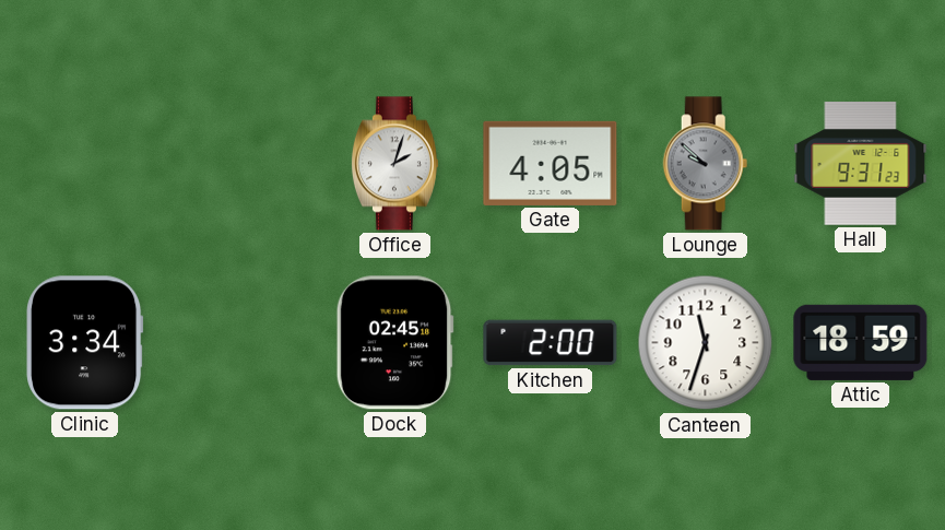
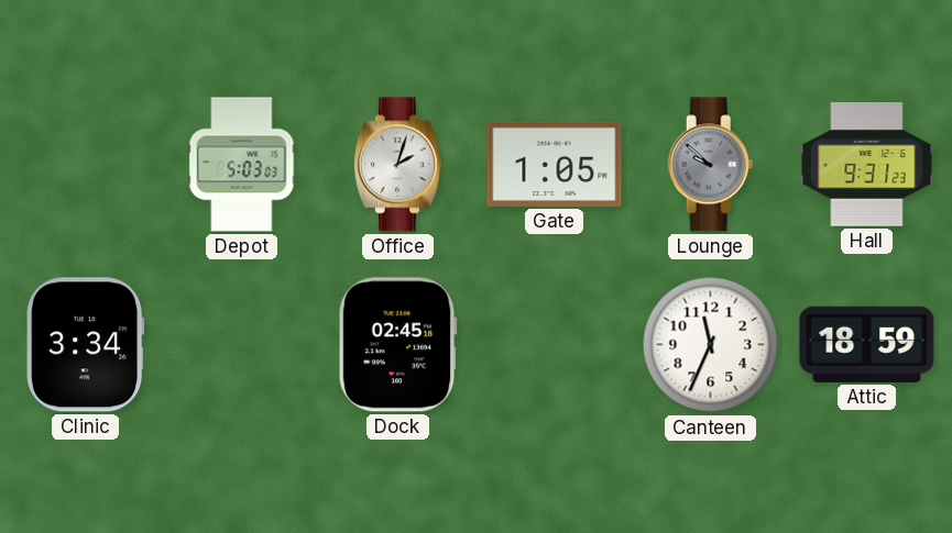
Depot: none -> 5:03 (242, 165)
Gate: 4:05 -> 1:05 (555, 164)
Kitchen: 2:00 -> none (551, 343)
Canteen: 11:33 -> 11:34 (711, 345)
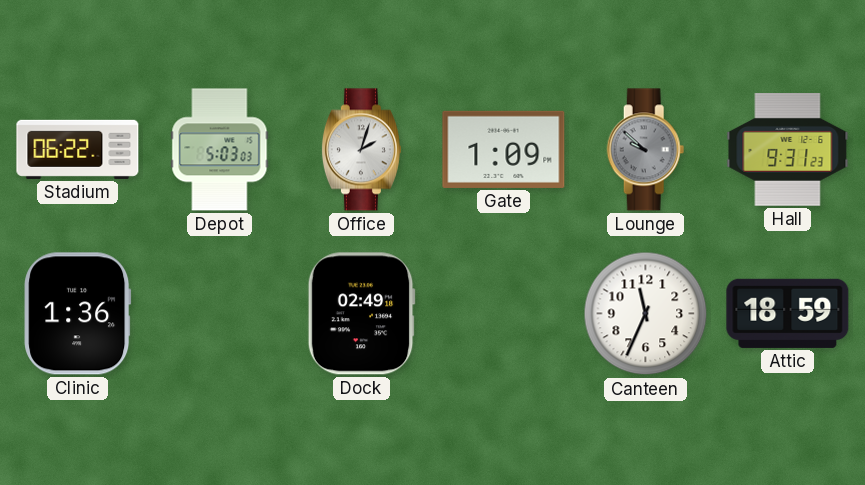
Stadium: none -> 06:22 (78, 149)
Gate: 1:05 -> 1:09 (504, 149)
Clinic: 3:34 -> 1:36 (78, 314)
Dock: 02:45 -> 02:49 (361, 314)
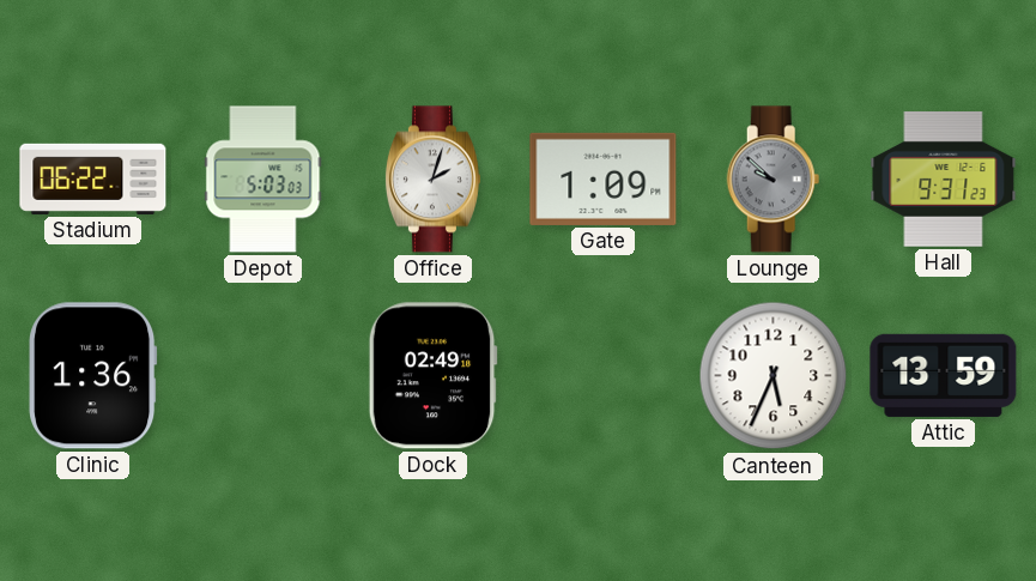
Canteen: 11:34 -> 5:34 (774, 376)
Attic: 18:59 -> 13:59 (944, 375)
